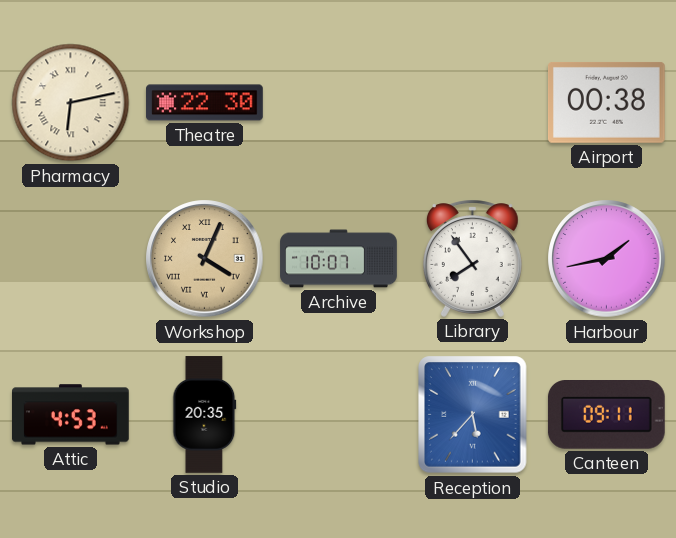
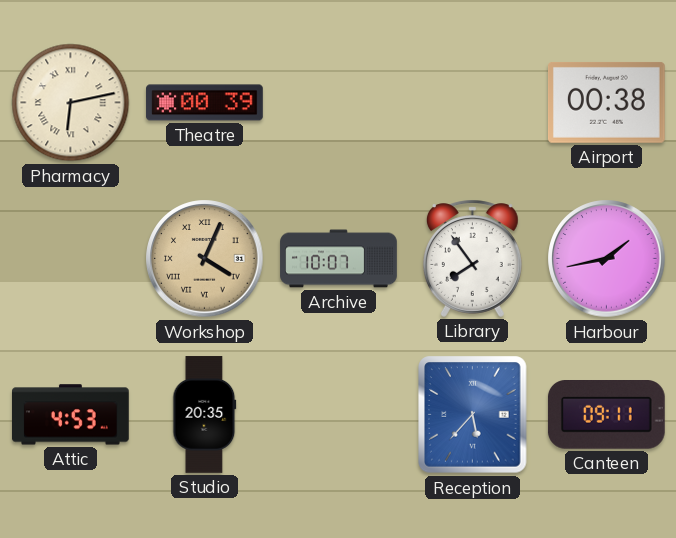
Theatre: 22:30 -> 00:39 (205, 103)
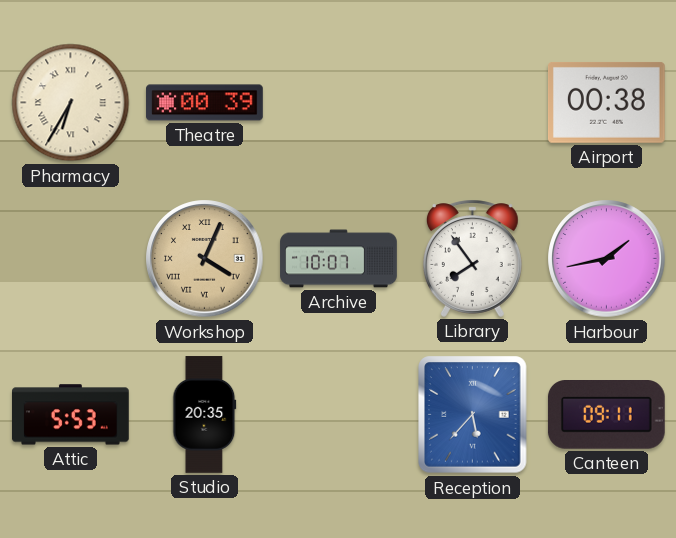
Pharmacy: 6:13 -> 6:35 (71, 103)
Attic: 4:53 -> 5:53 (71, 415)
